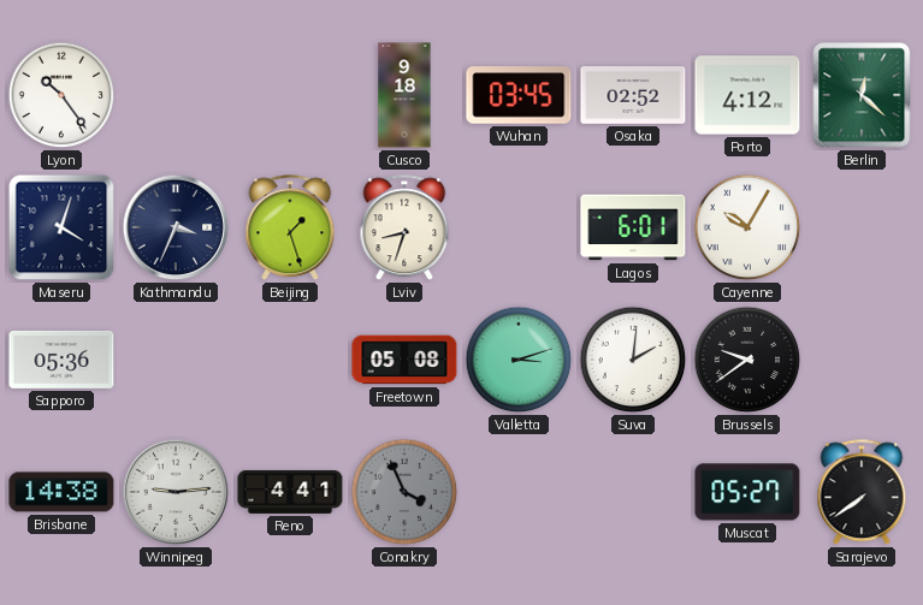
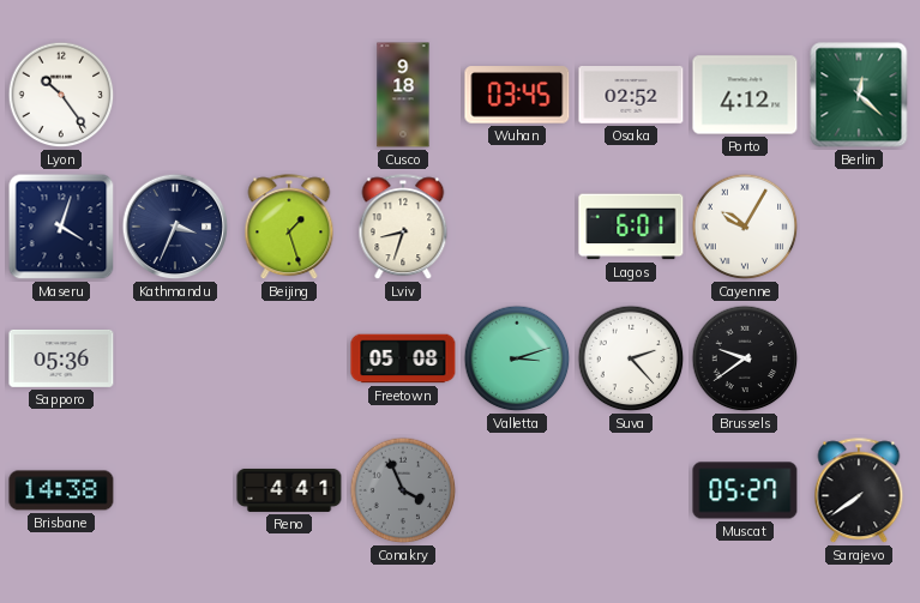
Suva: 2:01 -> 2:23 (631, 358)
Winnipeg: 9:14 -> none (176, 492)
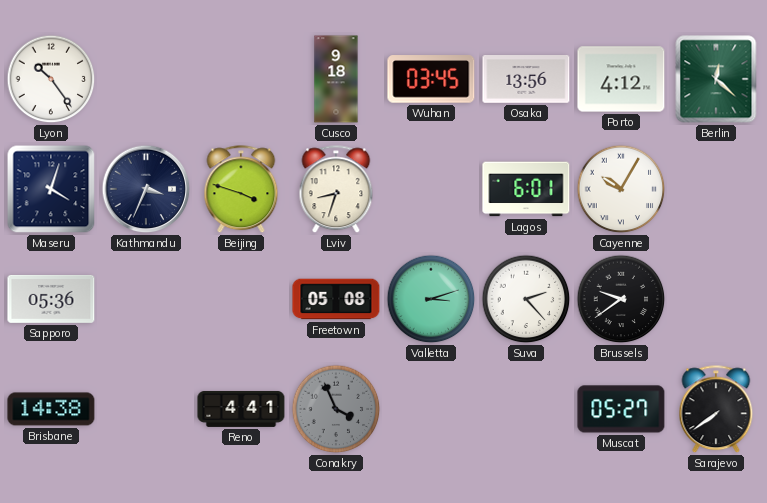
Osaka: 02:52 -> 13:56 (526, 80)
Beijing: 1:27 -> 3:48 (241, 190)
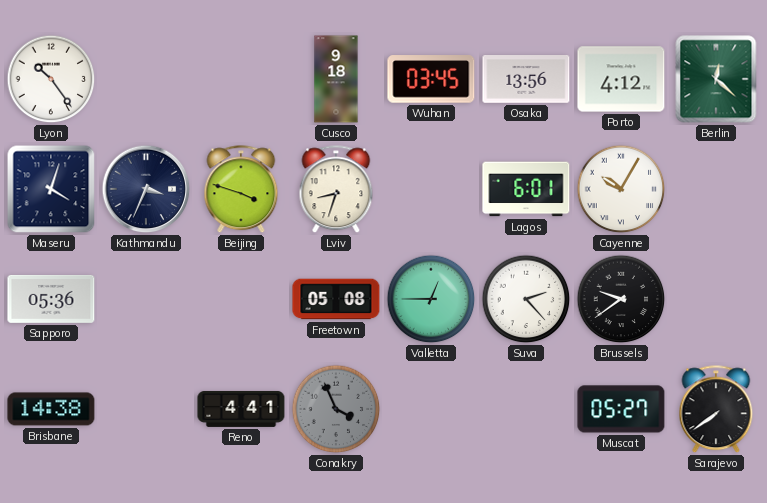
Valletta: 3:12 -> 12:45 (431, 299)
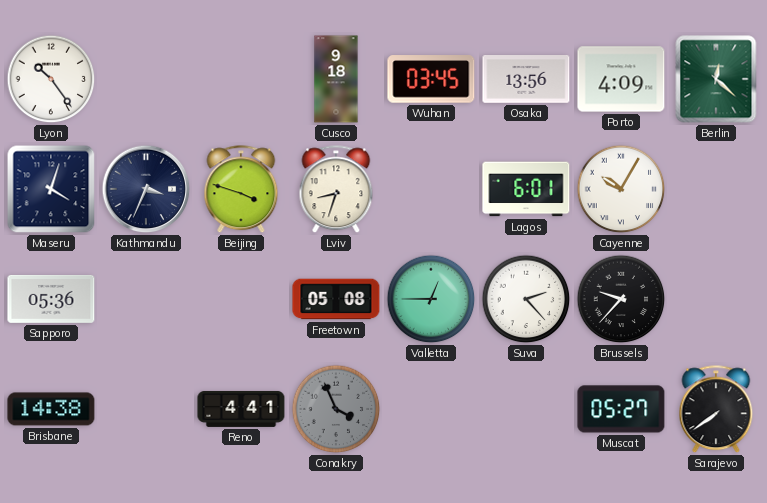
Porto: 4:12 -> 4:09 (621, 79)
Brussels: 9:39 -> 9:37 (621, 299)
